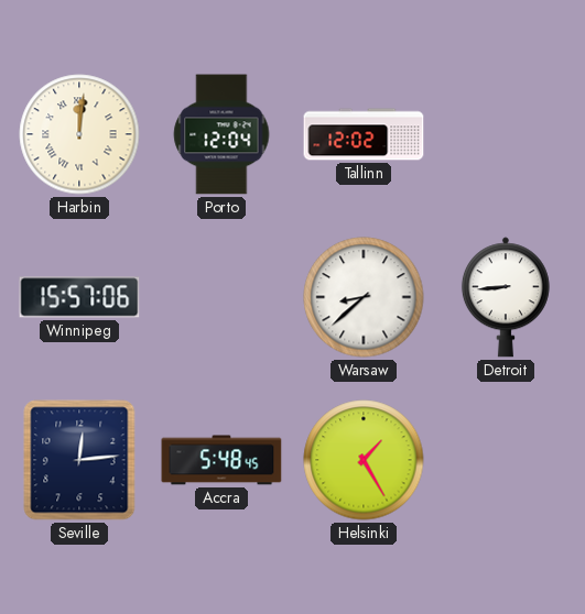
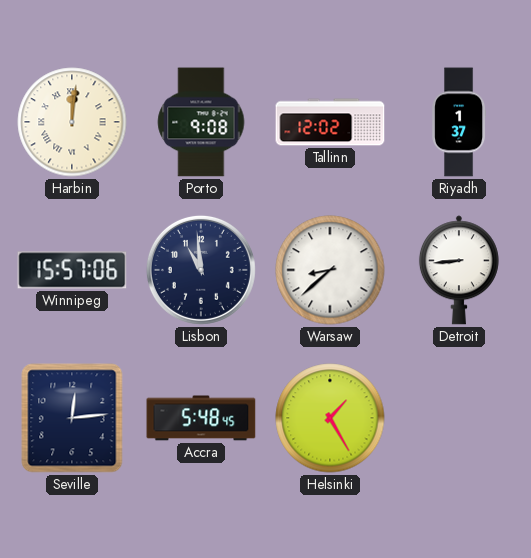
Porto: 12:04 -> 9:08 (201, 122)
Riyadh: none -> 1:37 (459, 122)
Lisbon: none -> 10:59 (201, 270)
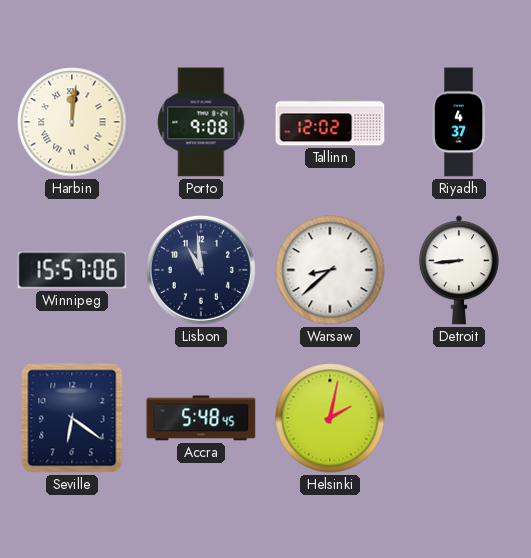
Riyadh: 1:37 -> 4:37 (459, 122)
Seville: 12:14 -> 6:21 (72, 418)
Helsinki: 1:25 -> 2:02 (330, 418)
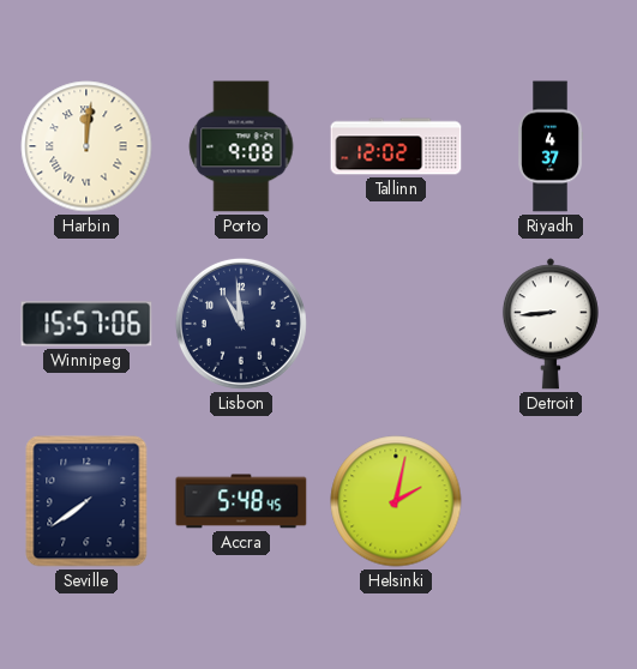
Warsaw: 8:38 -> none (330, 270)
Seville: 6:21 -> 7:39 (86, 501)
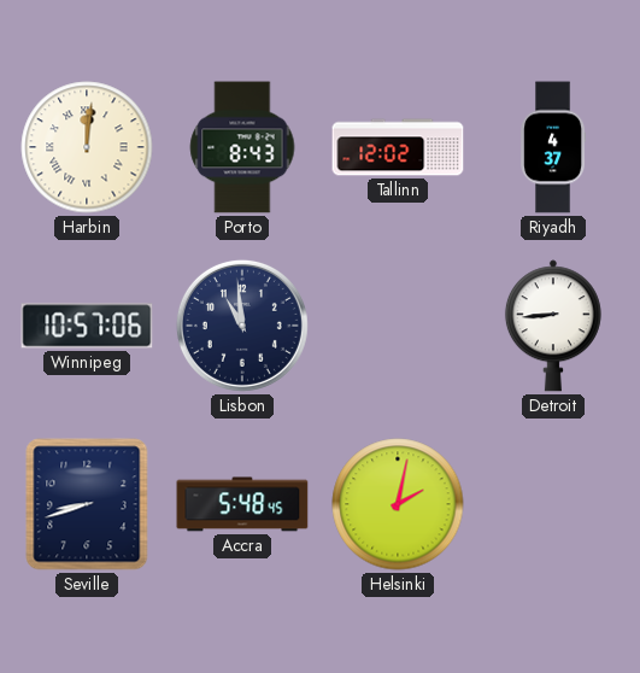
Porto: 9:08 -> 8:43 (242, 147)
Winnipeg: 15:57 -> 10:57 (87, 326)
Seville: 7:39 -> 8:42 (87, 504)
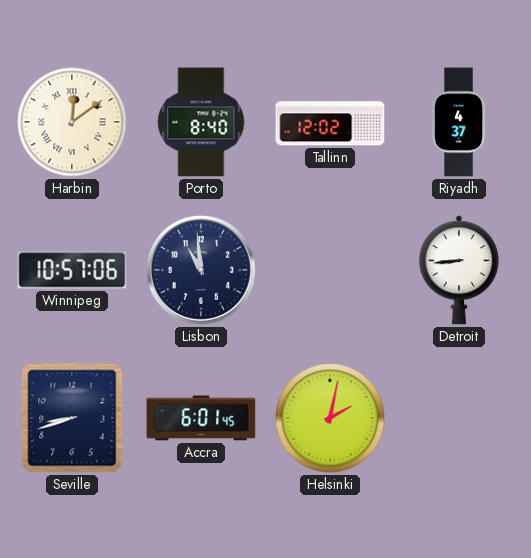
Harbin: 12:01 -> 12:09 (72, 122)
Porto: 8:43 -> 8:40 (201, 122)
Accra: 5:48 -> 6:01 (201, 418)
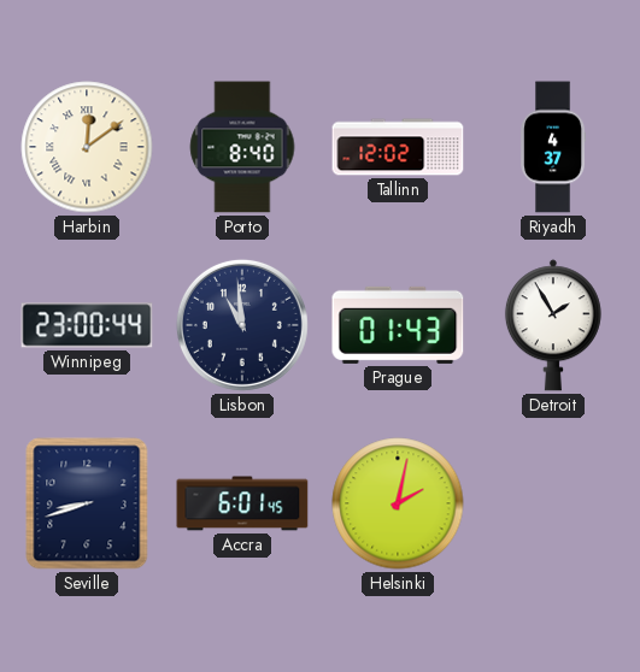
Winnipeg: 10:57 -> 23:00 (87, 325)
Prague: none -> 01:43 (398, 325)
Detroit: 8:44 -> 1:55 (553, 325)
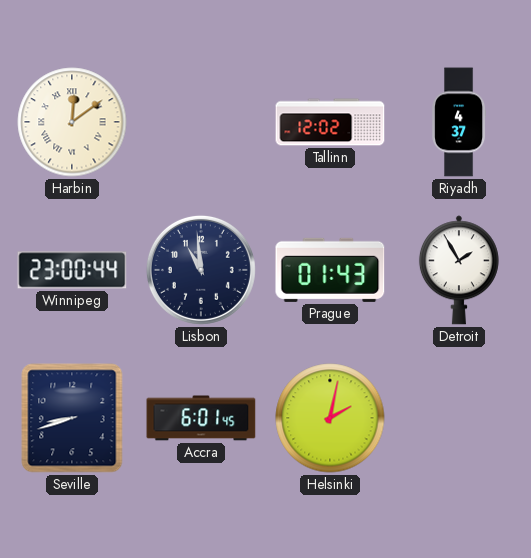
Porto: 8:40 -> none (242, 147)
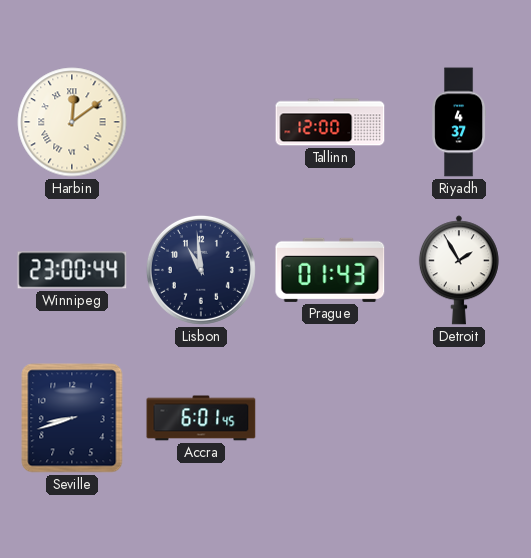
Tallinn: 12:02 -> 12:00 (330, 122)
Helsinki: 2:02 -> none (330, 418)
